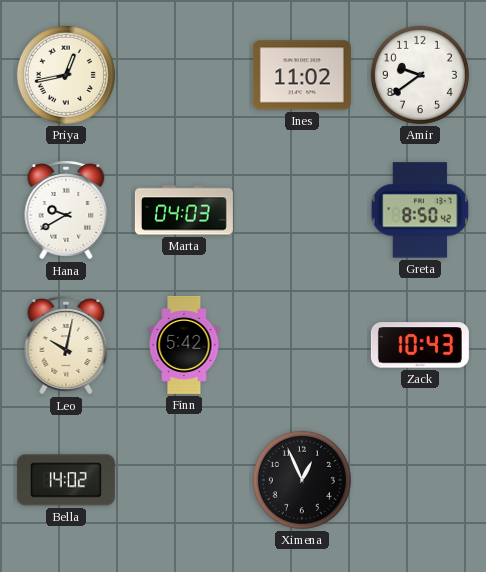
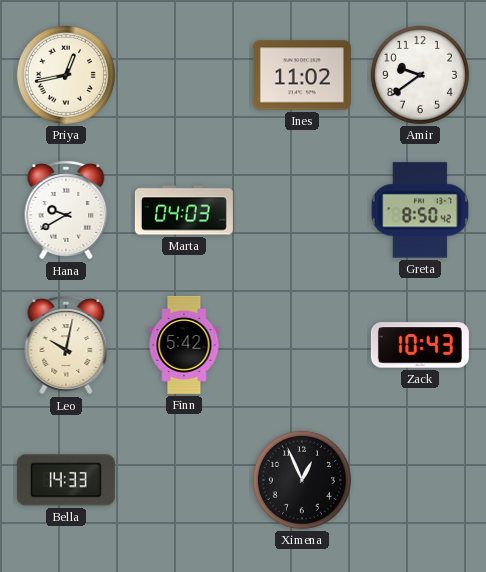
Bella: 14:02 -> 14:33 (66, 480)
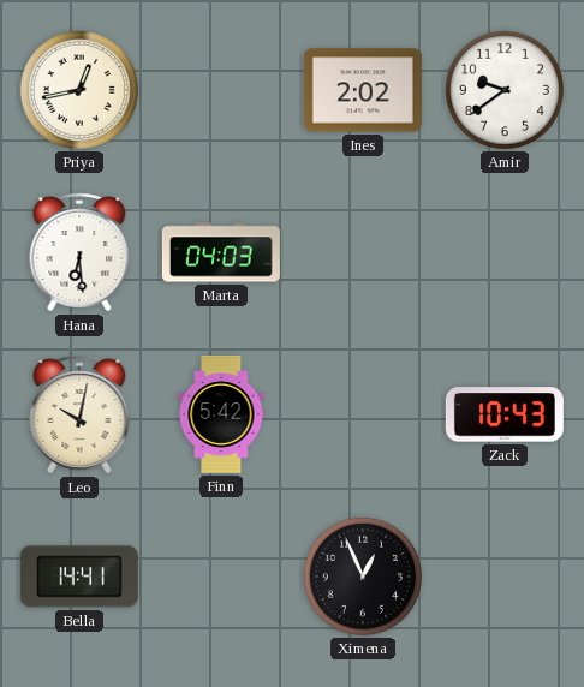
Ines: 11:02 -> 2:02 (363, 90)
Hana: 9:40 -> 6:29 (79, 252)
Greta: 8:50 -> none (419, 210)
Bella: 14:33 -> 14:41 (79, 577)
